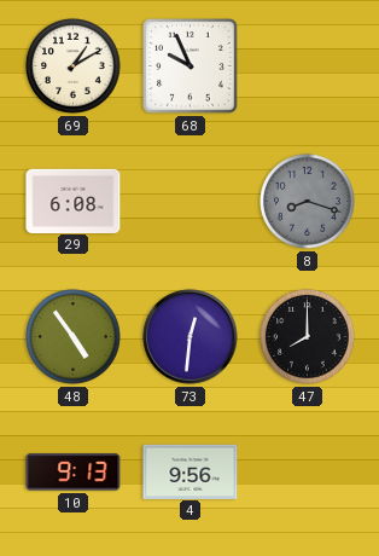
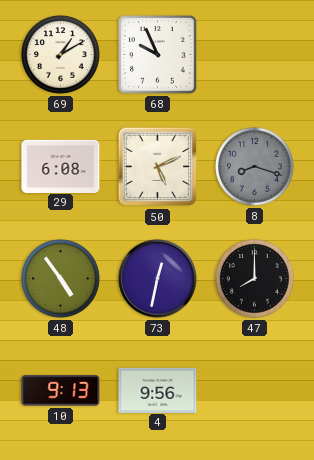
50: none -> 5:11 (158, 167)
73: 12:31 -> 12:32 (158, 279)
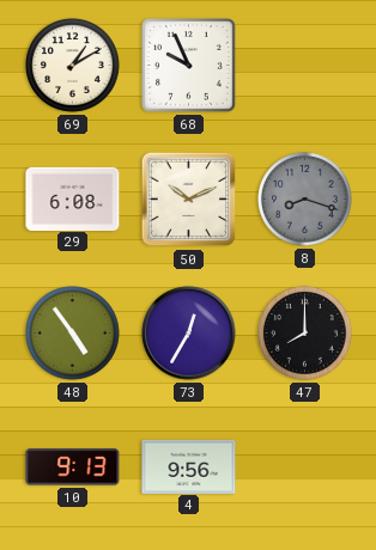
50: 5:11 -> 10:11 (189, 200)
73: 12:32 -> 12:35 (189, 334)
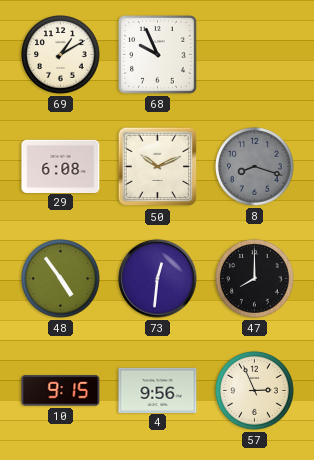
73: 12:35 -> 12:31 (158, 279)
10: 9:13 -> 9:15 (61, 391)
57: none -> 2:56 (255, 391)
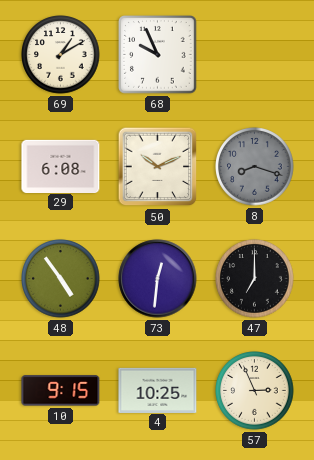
47: 8:00 -> 7:00 (255, 279)
4: 9:56 -> 10:25 (158, 390)
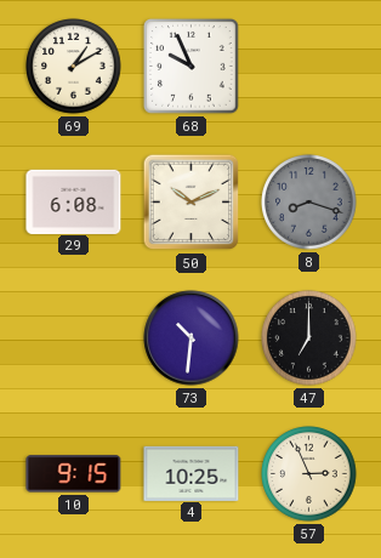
48: 4:54 -> none (61, 279)
73: 12:31 -> 10:31 (192, 338)
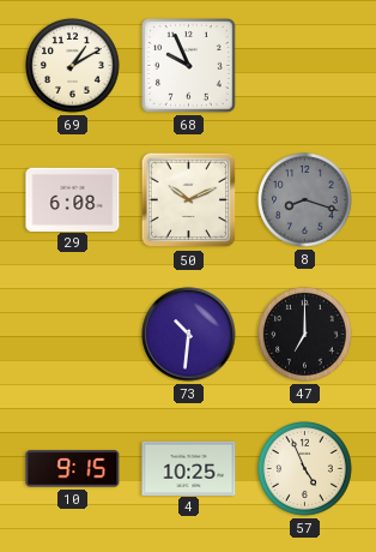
57: 2:56 -> 4:56 (305, 469)
